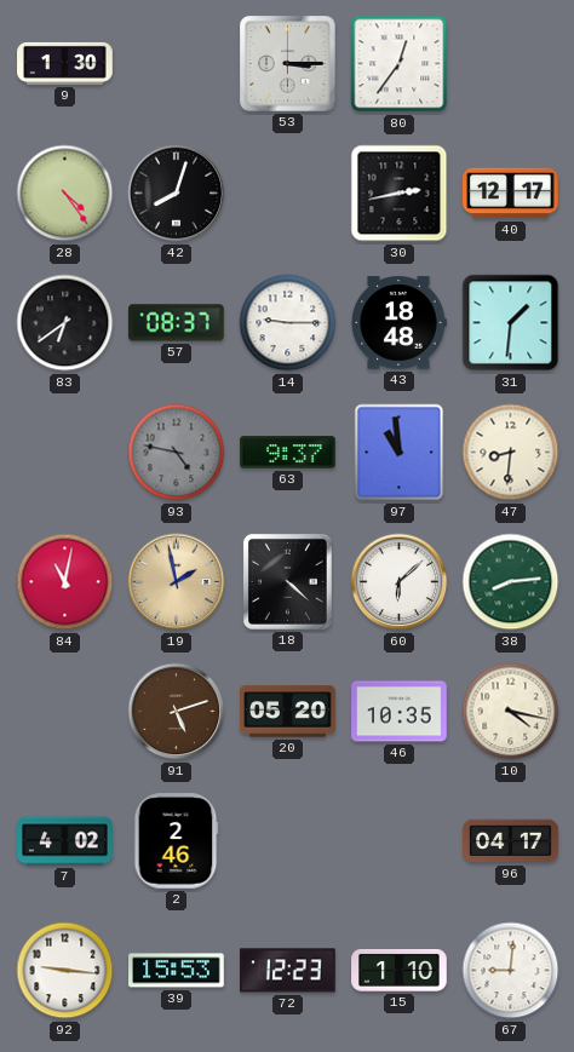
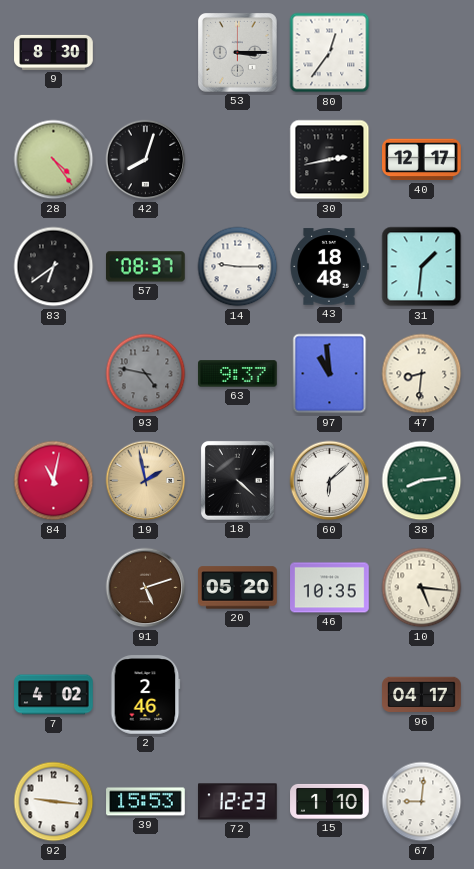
9: 1:30 -> 8:30 (54, 52)
10: 4:17 -> 5:16 (422, 588)
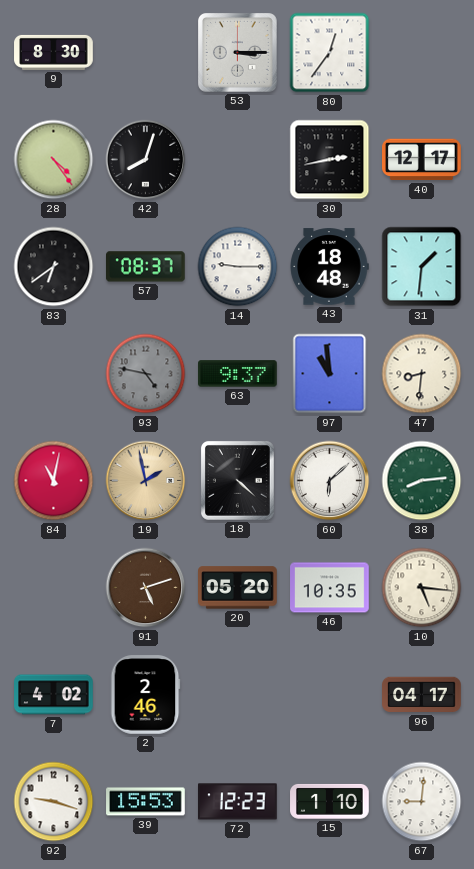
92: 9:16 -> 9:18 (54, 802)
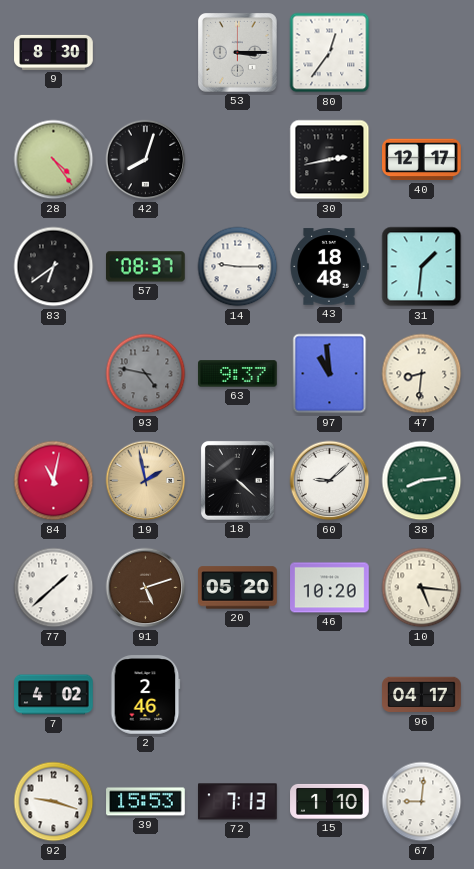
60: 6:08 -> 9:08 (330, 481)
77: none -> 1:38 (54, 588)
46: 10:35 -> 10:20 (330, 588)
72: 12:23 -> 7:13 (238, 802)
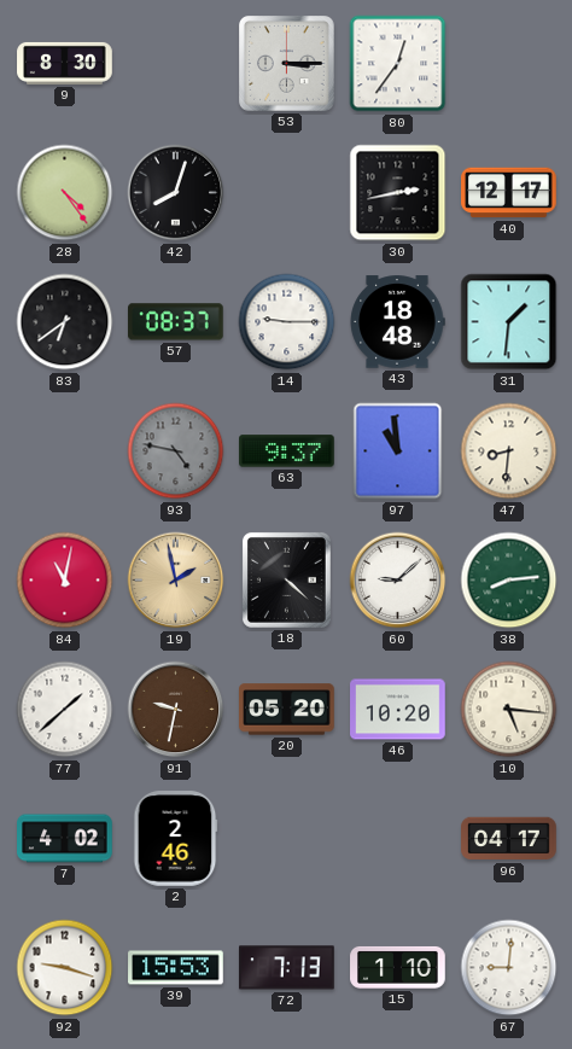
91: 5:12 -> 9:32 (176, 710)
